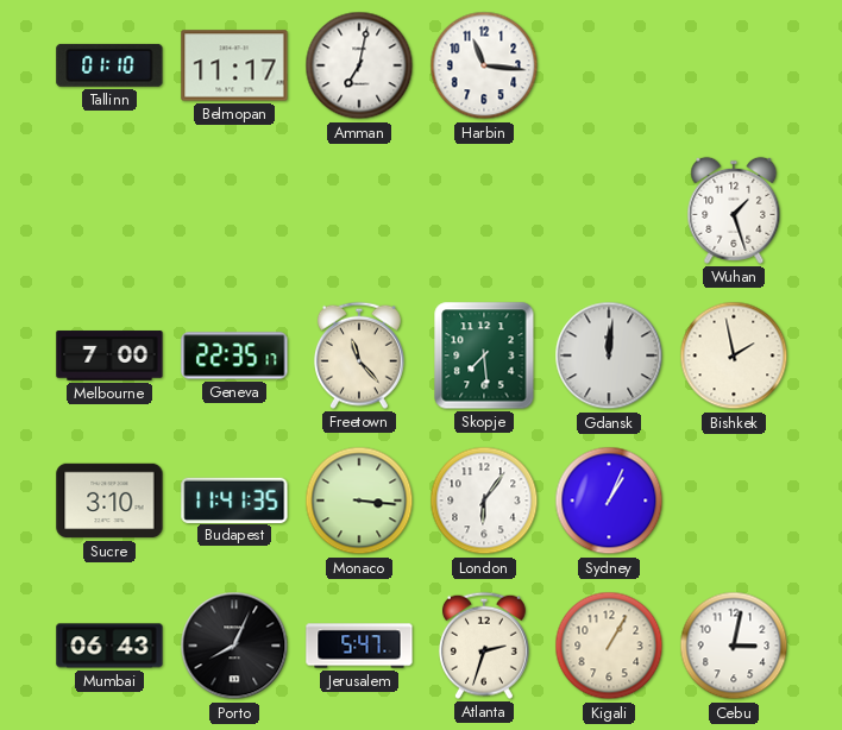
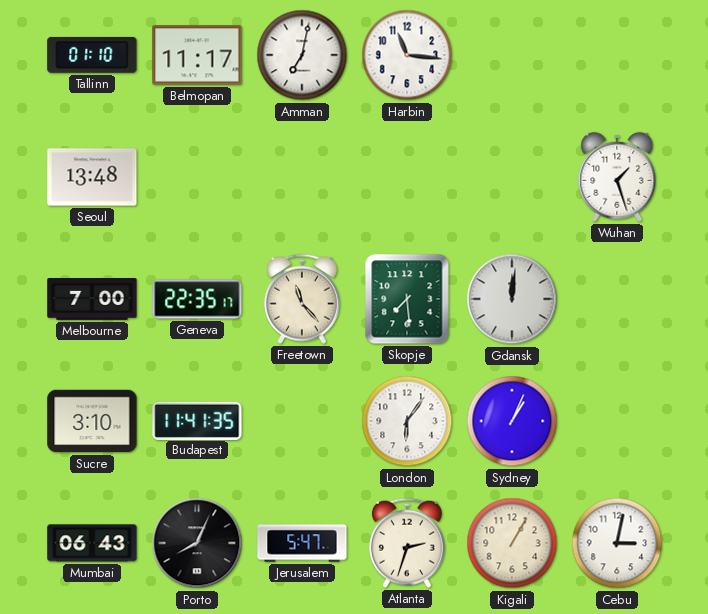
Seoul: none -> 13:48 (92, 177)
Bishkek: 1:58 -> none (734, 355)
Monaco: 3:16 -> none (359, 501)
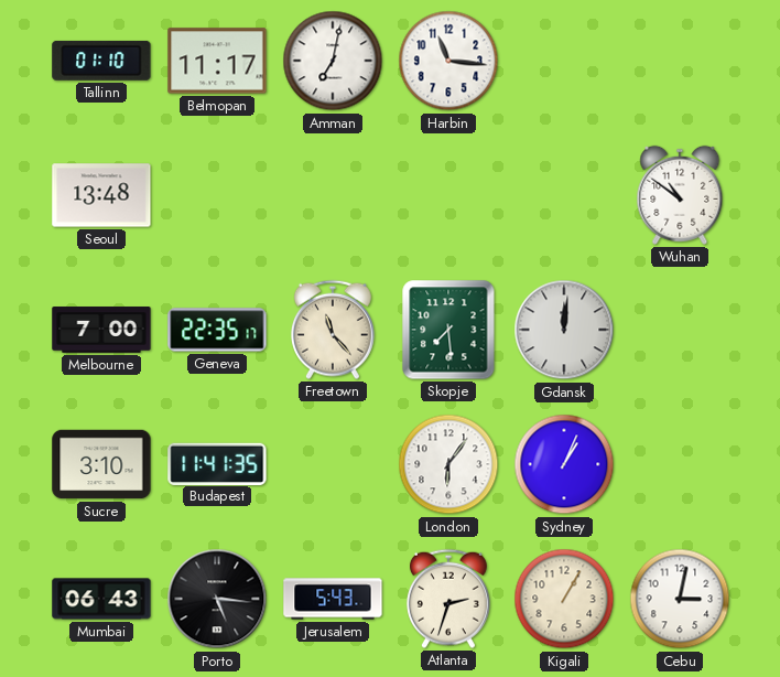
Wuhan: 1:27 -> 10:51 (680, 195)
Porto: 8:04 -> 5:16 (217, 599)
Jerusalem: 5:47 -> 5:43 (333, 599)
